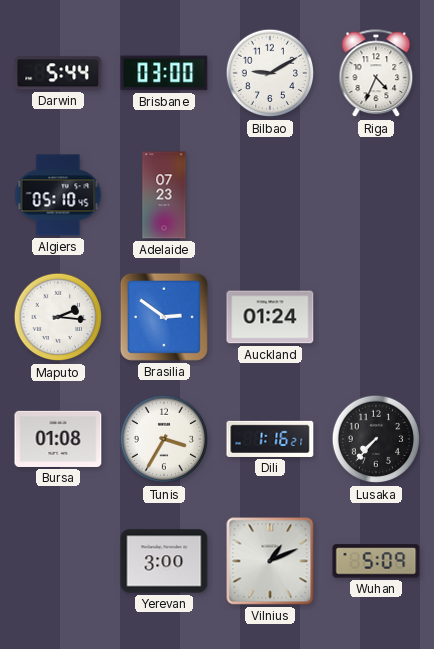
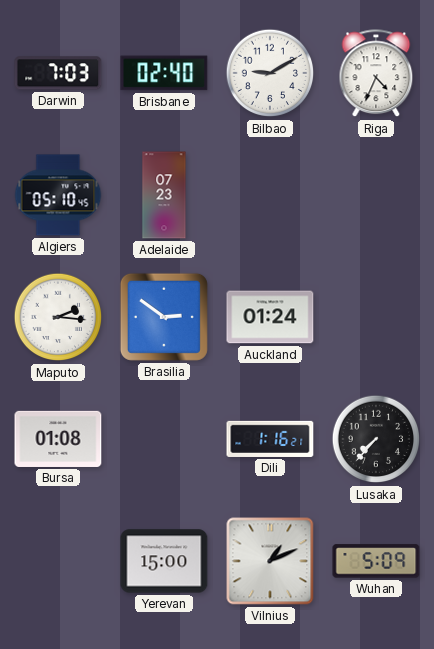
Darwin: 5:44 -> 7:03 (58, 73)
Brisbane: 03:00 -> 02:40 (164, 73)
Tunis: 3:35 -> none (164, 439)
Yerevan: 3:00 -> 15:00 (164, 561)
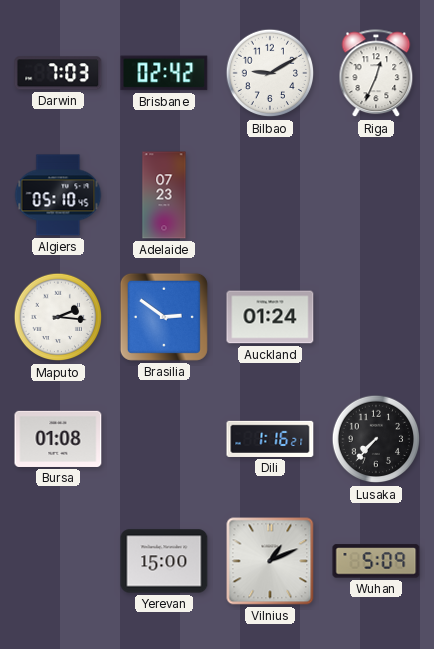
Brisbane: 02:40 -> 02:42 (164, 73)
Riga: 4:34 -> 12:34 (376, 74)
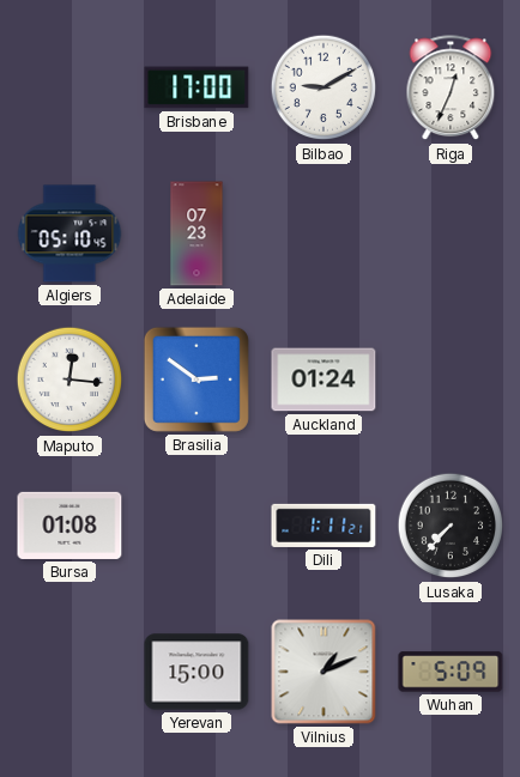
Darwin: 7:03 -> none (58, 73)
Brisbane: 02:42 -> 17:00 (196, 87)
Maputo: 2:16 -> 12:16 (69, 380)
Dili: 1:16 -> 1:11 (324, 526)
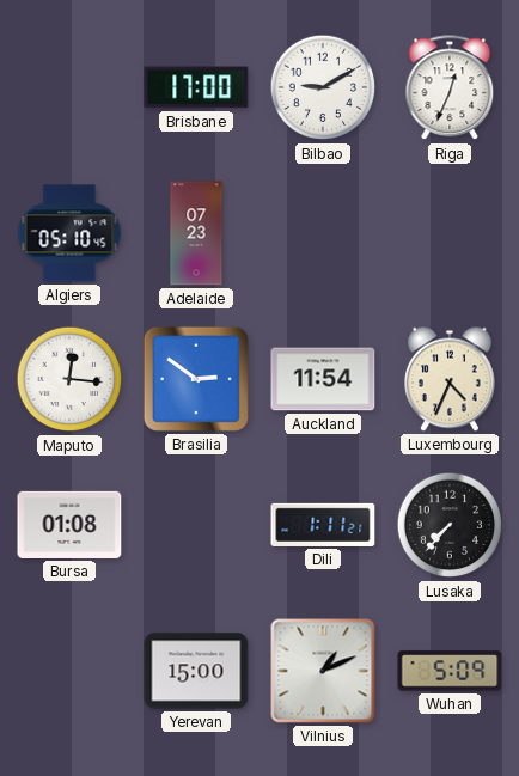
Auckland: 01:24 -> 11:54 (323, 379)
Luxembourg: none -> 4:34 (451, 379)
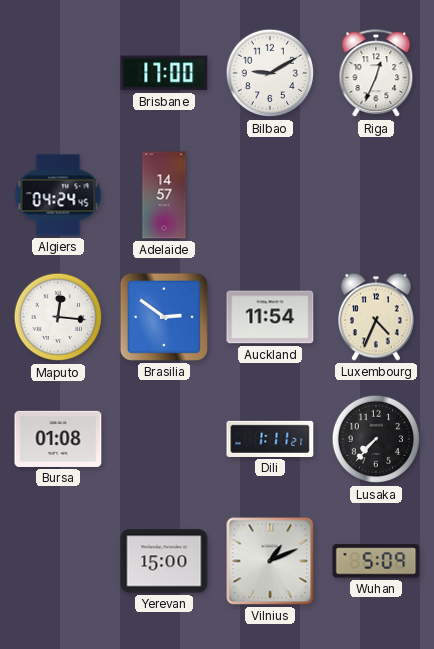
Algiers: 05:10 -> 04:24 (58, 195)
Adelaide: 07:23 -> 14:57 (164, 195)
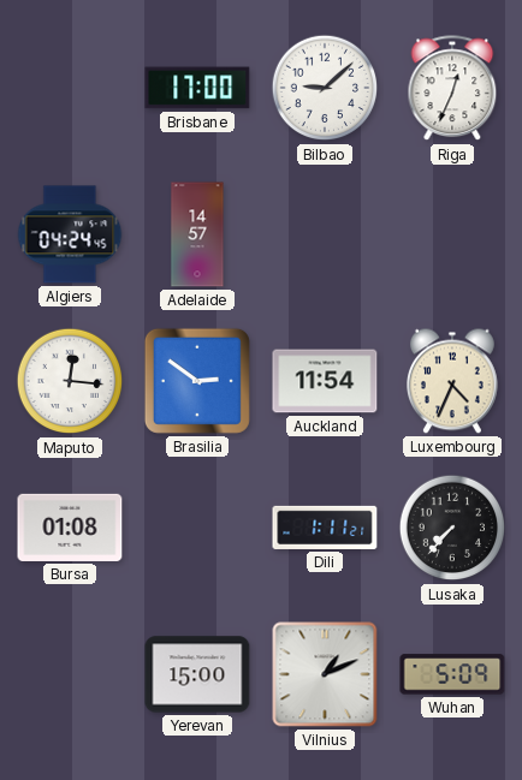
Bilbao: 9:10 -> 9:08 (325, 88)
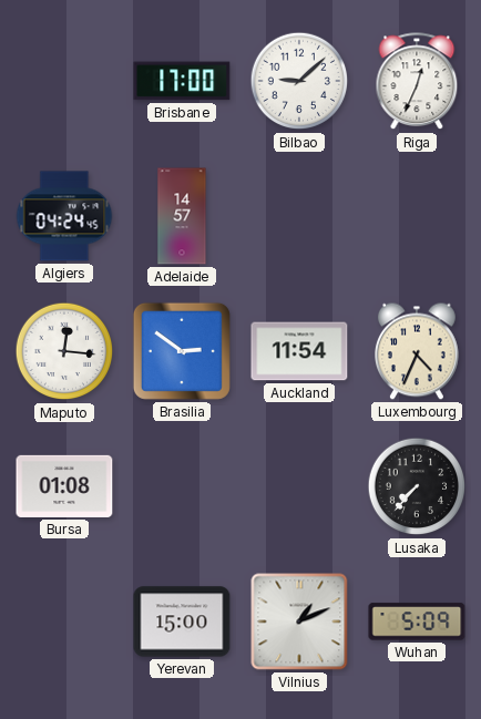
Dili: 1:11 -> none (325, 528)
